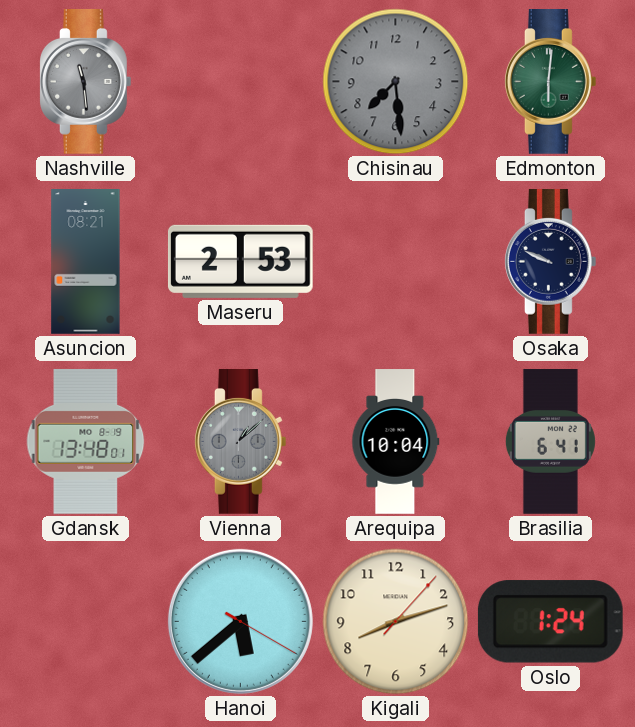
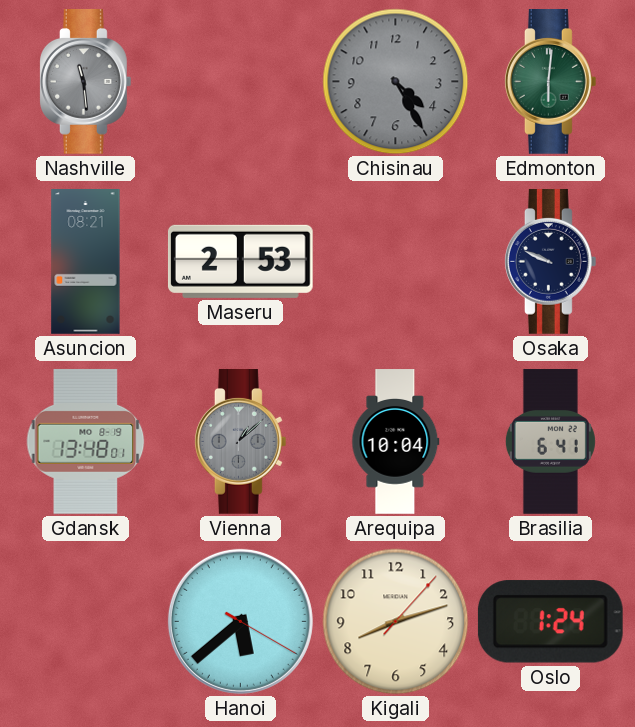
Chisinau: 7:29 -> 4:25 (396, 82)
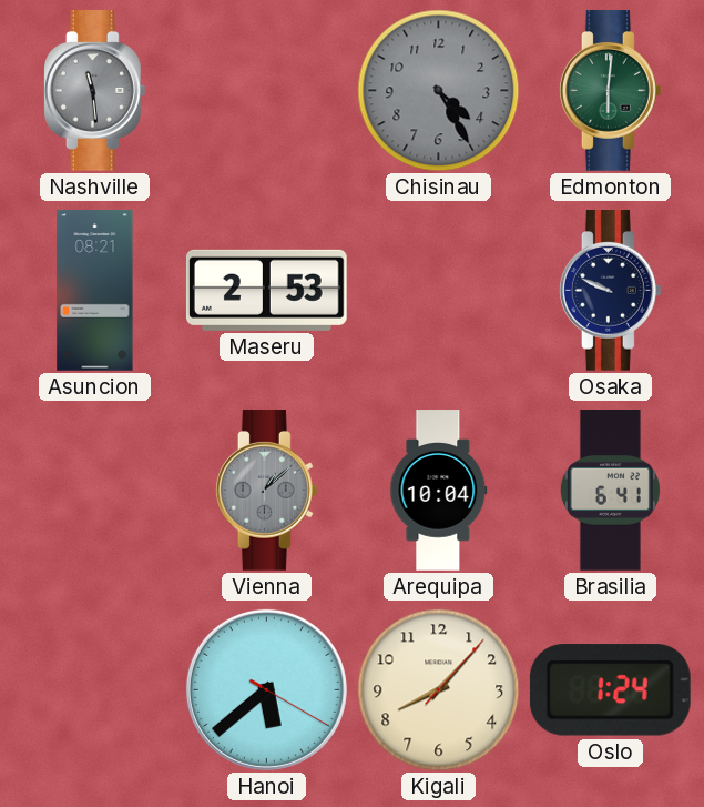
Gdansk: 13:48 -> none (86, 441)
Kigali: 8:12 -> 8:07 (439, 690)
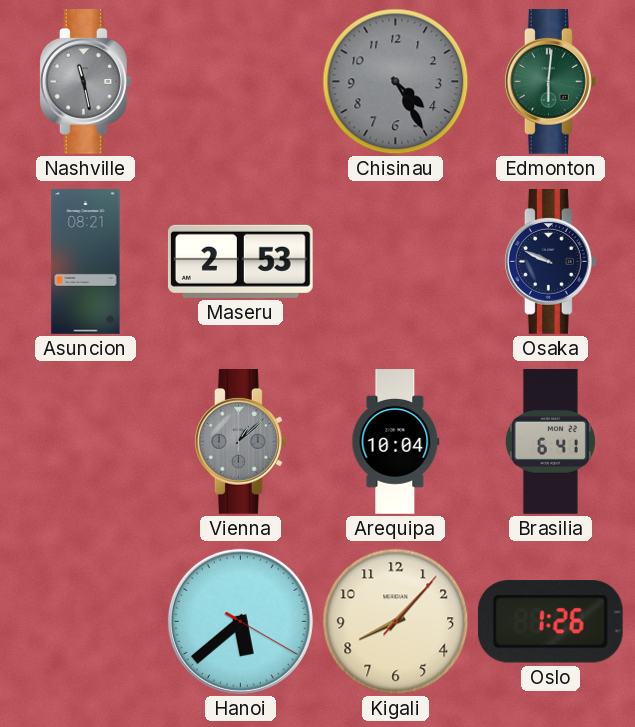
Nashville: 11:29 -> 11:28 (85, 82)
Oslo: 1:24 -> 1:26 (550, 622)
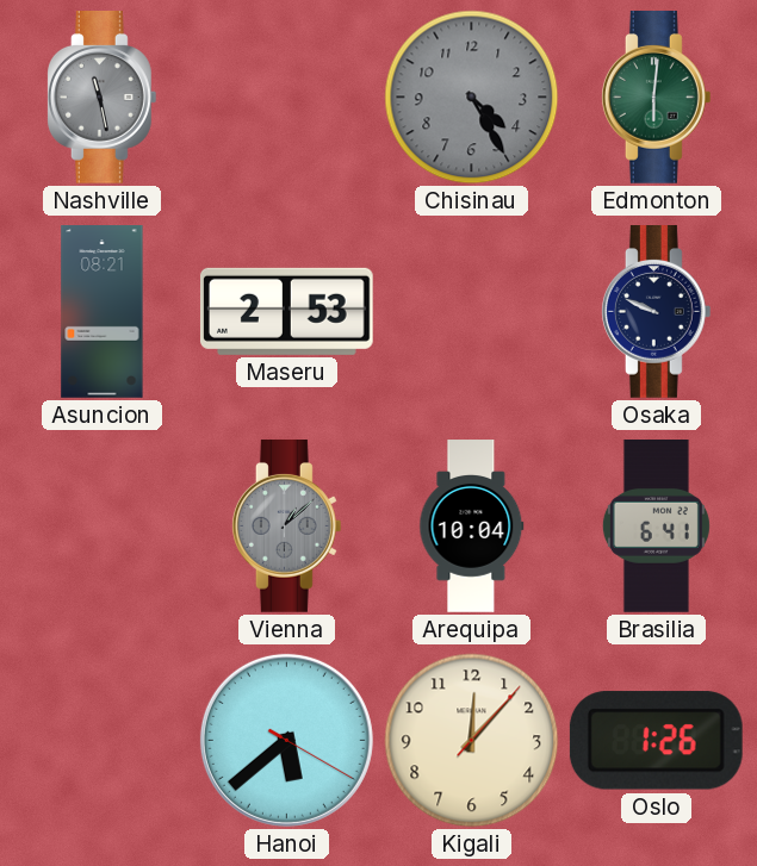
Kigali: 8:07 -> 12:07 (472, 741)
